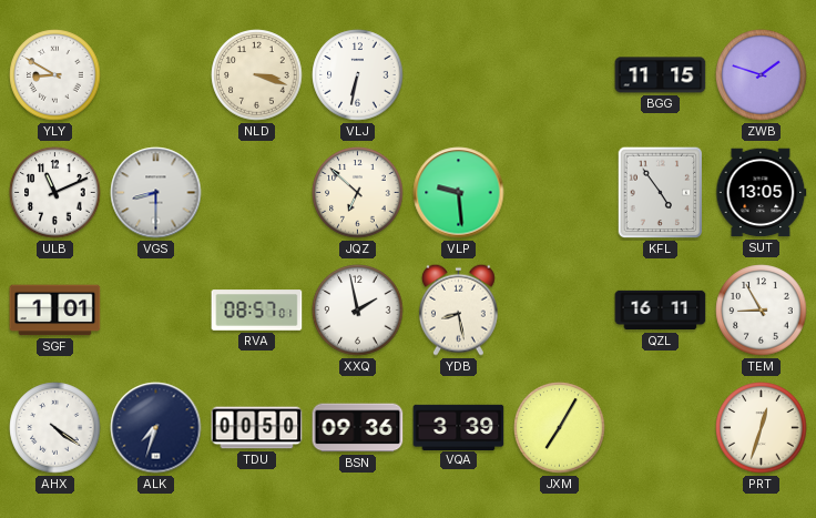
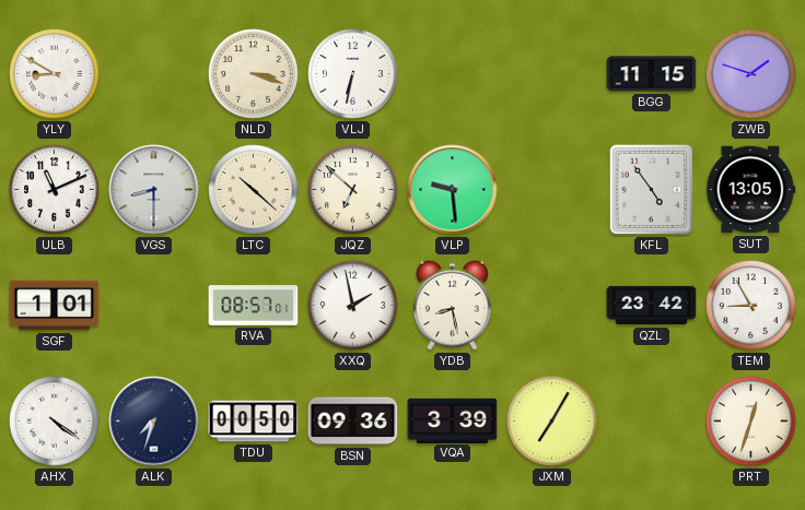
LTC: none -> 10:22 (254, 190)
QZL: 16:11 -> 23:42 (652, 306)
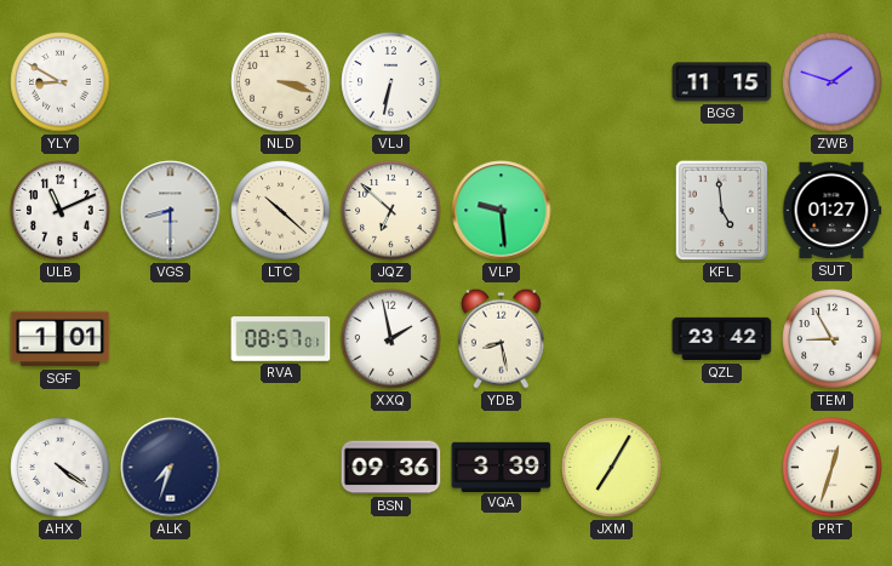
KFL: 4:54 -> 4:59 (722, 211)
SUT: 13:05 -> 01:27 (833, 211)
TDU: 00:50 -> none (254, 422)
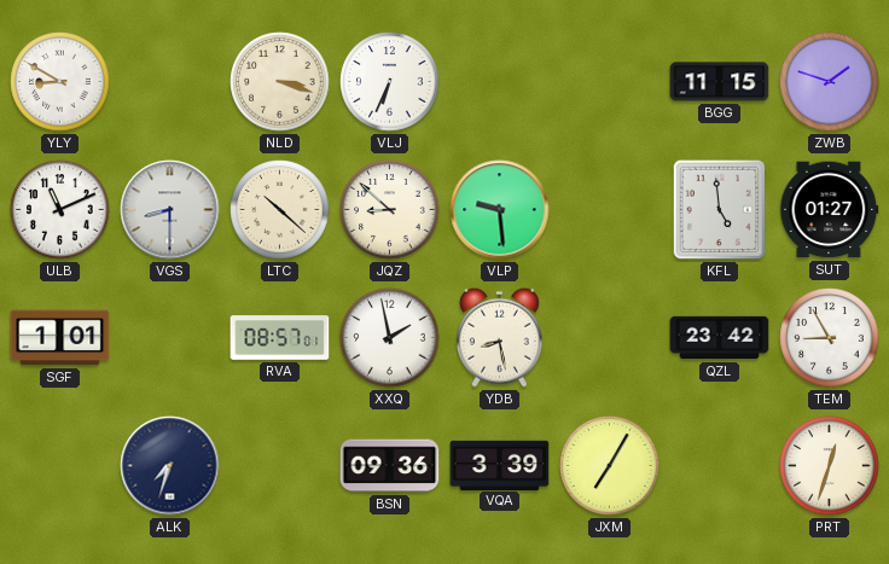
VLJ: 6:32 -> 6:34 (390, 82)
JQZ: 6:52 -> 8:52 (390, 210)
AHX: 4:21 -> none (61, 468)
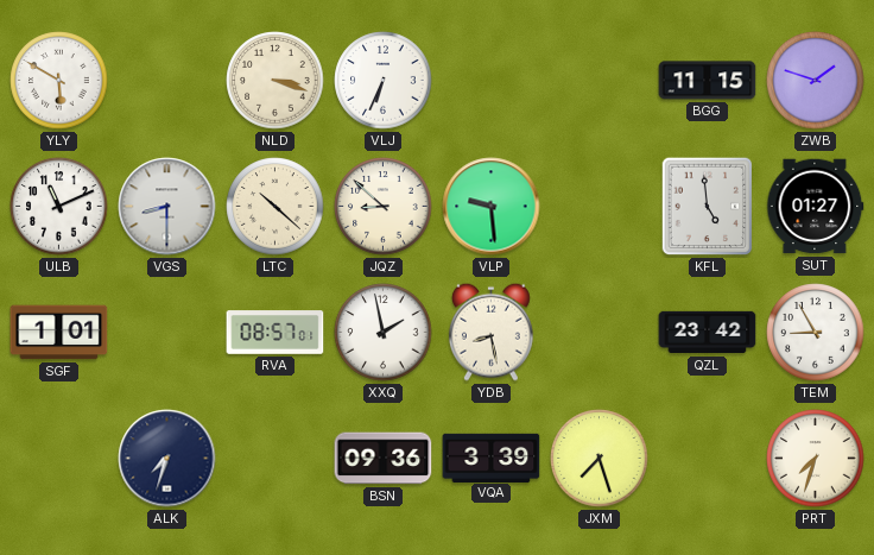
YLY: 8:50 -> 5:50 (59, 81)
JXM: 7:05 -> 7:27 (600, 459)
PRT: 12:33 -> 7:33 (816, 459)
